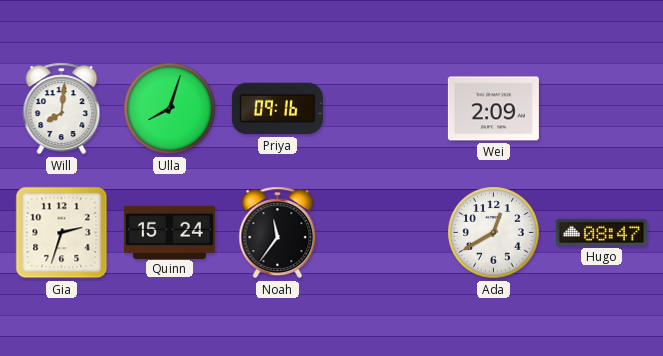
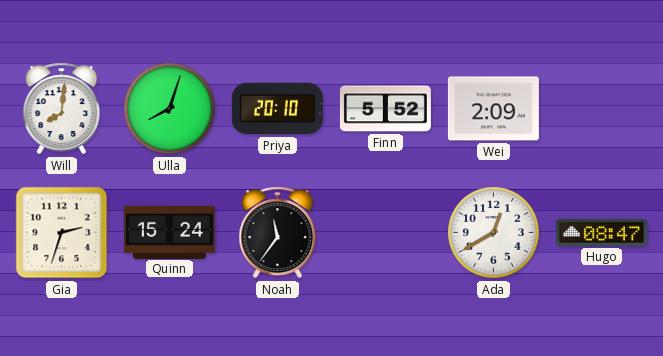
Priya: 09:16 -> 20:10 (277, 109)
Finn: none -> 5:52 (385, 109)
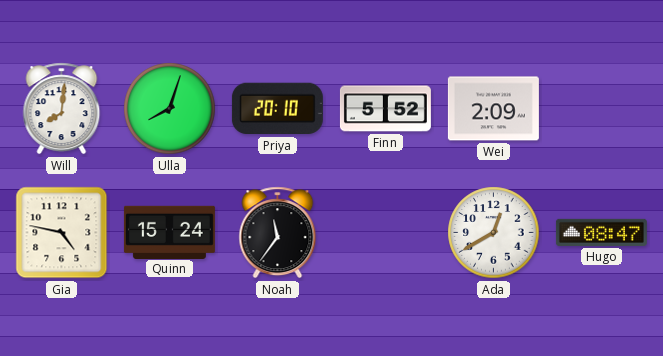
Gia: 2:33 -> 4:47 (62, 233)
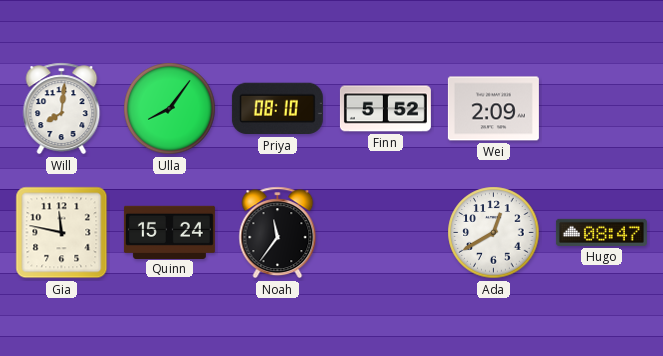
Ulla: 8:03 -> 8:06 (170, 109)
Priya: 20:10 -> 08:10 (277, 109)
Gia: 4:47 -> 11:47 (62, 233)
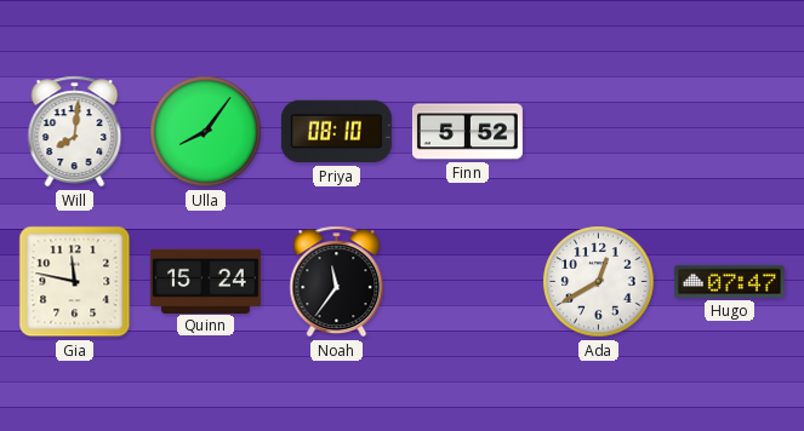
Wei: 2:09 -> none (493, 109)
Hugo: 08:47 -> 07:47 (729, 281)
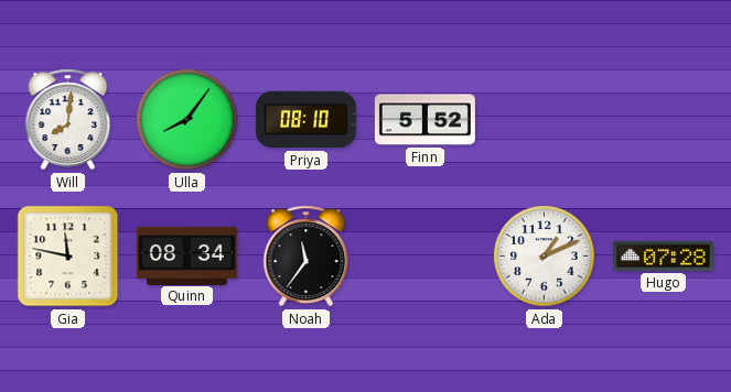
Quinn: 15:24 -> 08:34 (186, 255)
Ada: 12:40 -> 1:11 (545, 257)
Hugo: 07:47 -> 07:28 (663, 255)
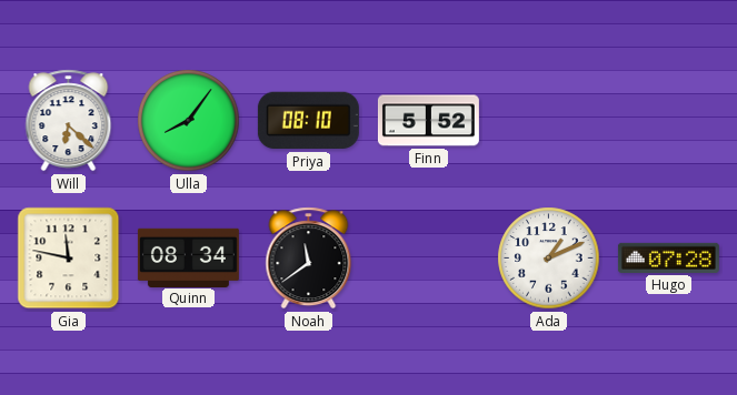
Will: 8:01 -> 6:22 (69, 121)
Noah: 11:36 -> 11:39 (309, 259)
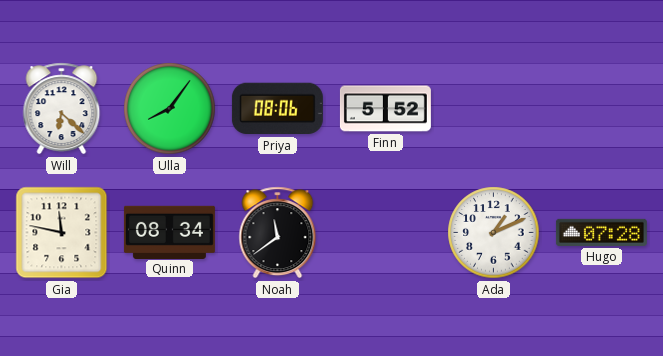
Priya: 08:10 -> 08:06 (277, 109)
